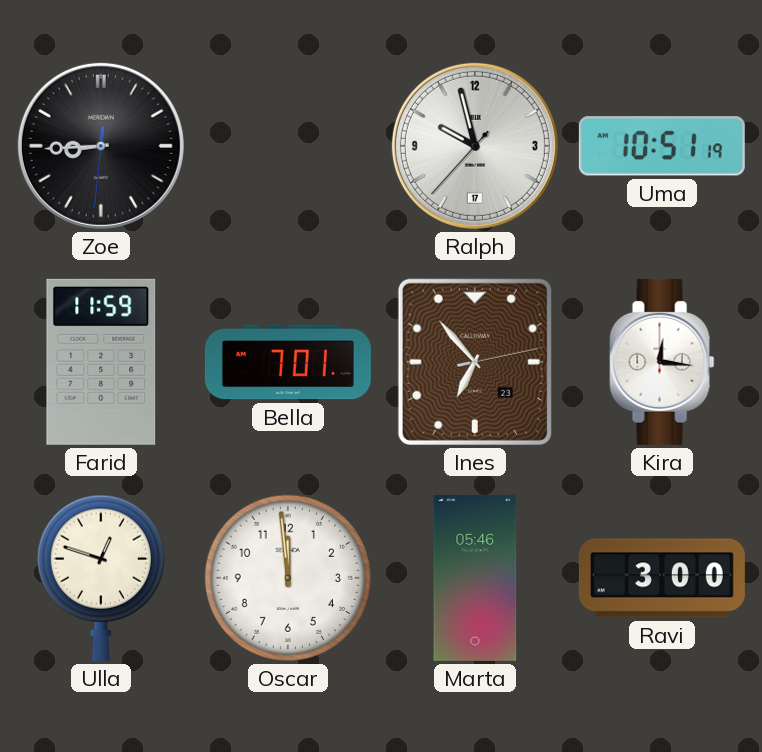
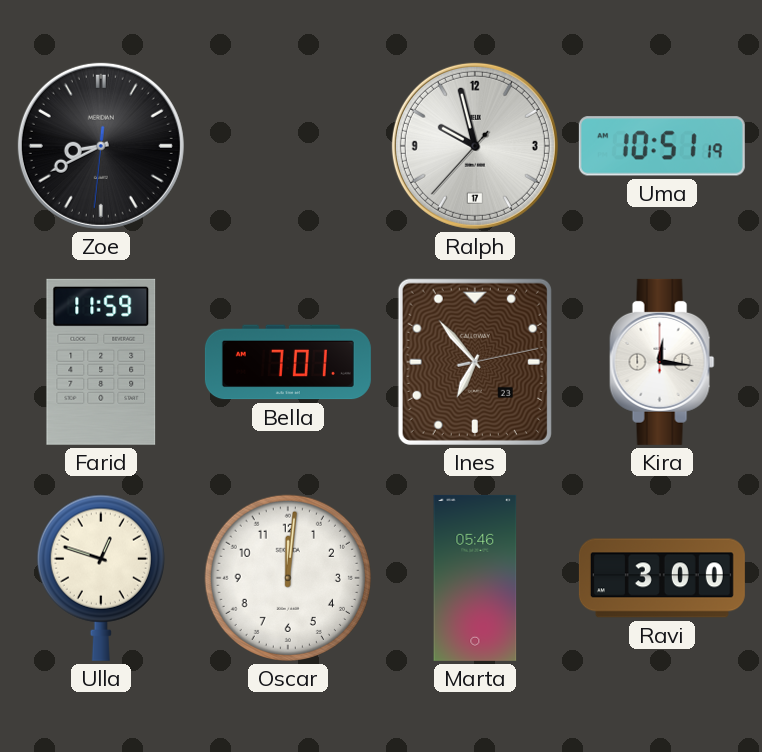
Zoe: 8:44 -> 8:40 (101, 146)
Oscar: 11:59 -> 12:01 (288, 578)
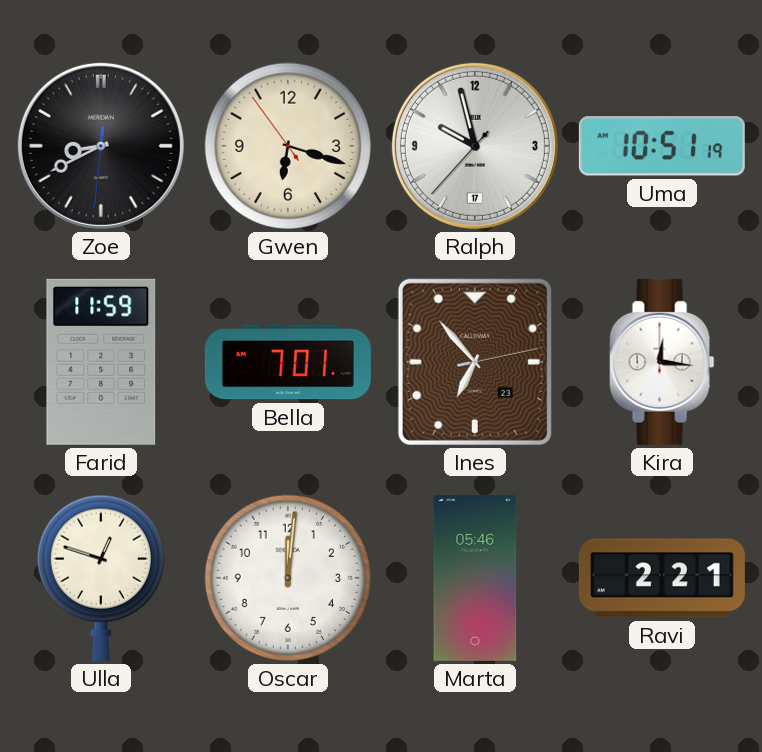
Gwen: none -> 6:17 (288, 146)
Ravi: 3:00 -> 2:21 (662, 578)
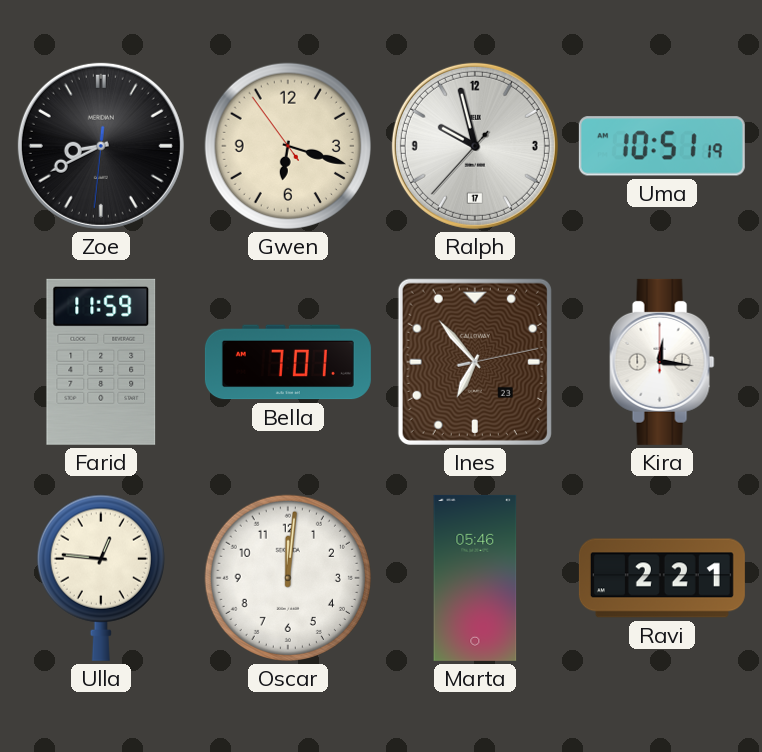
Ulla: 12:48 -> 12:46 (101, 578)
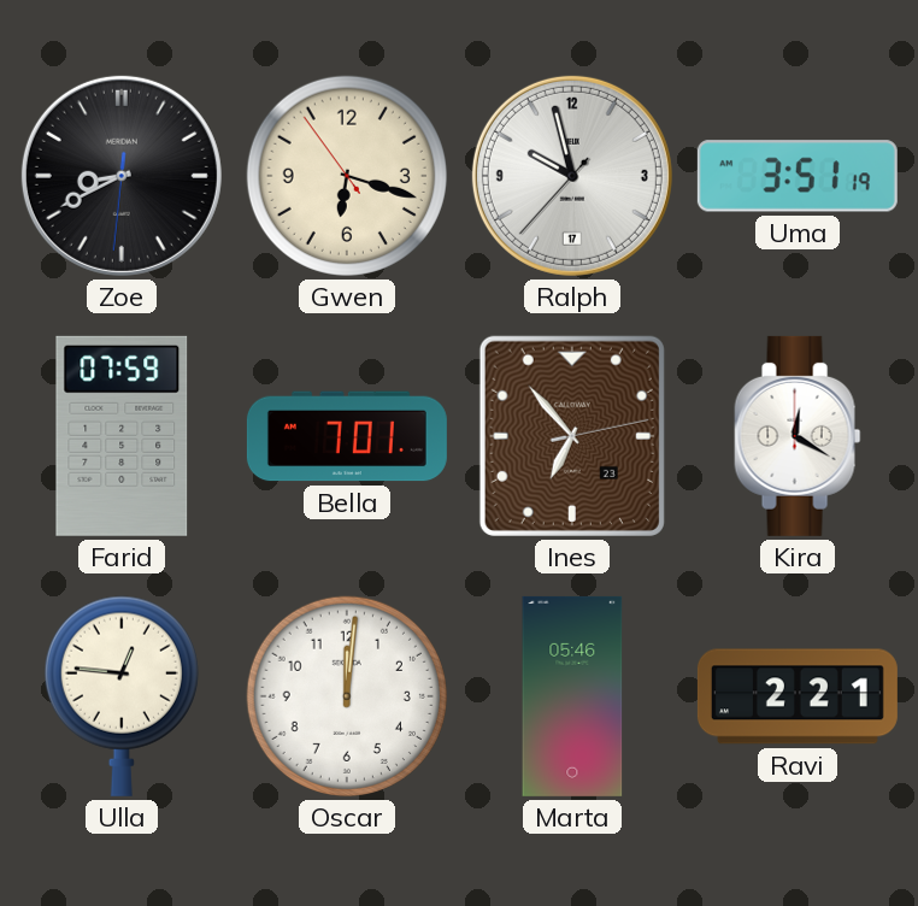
Uma: 10:51 -> 3:51 (798, 176)
Farid: 11:59 -> 07:59 (122, 436)
Kira: 12:16 -> 12:20 (798, 436)
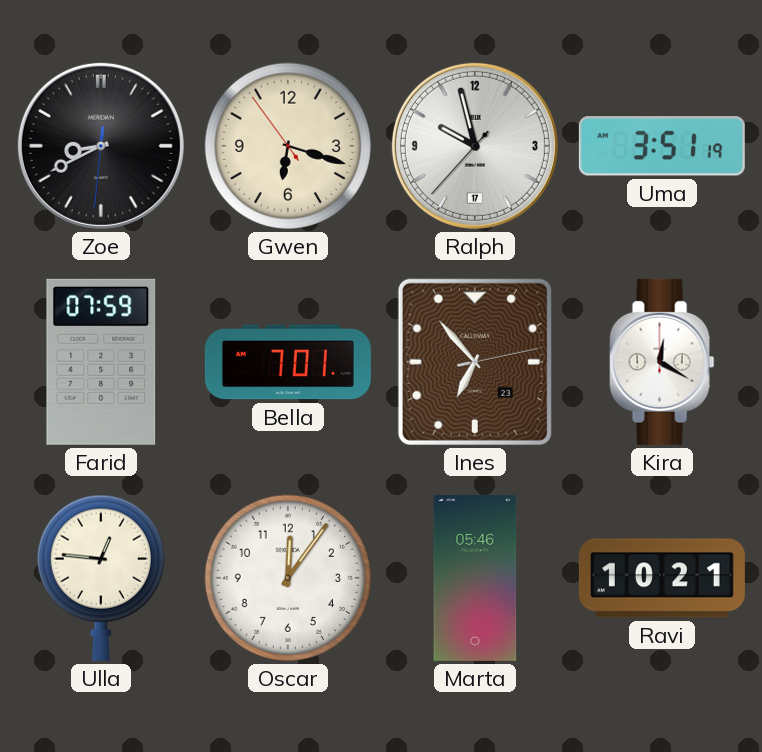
Oscar: 12:01 -> 12:06 (288, 578)
Ravi: 2:21 -> 10:21 (662, 578)
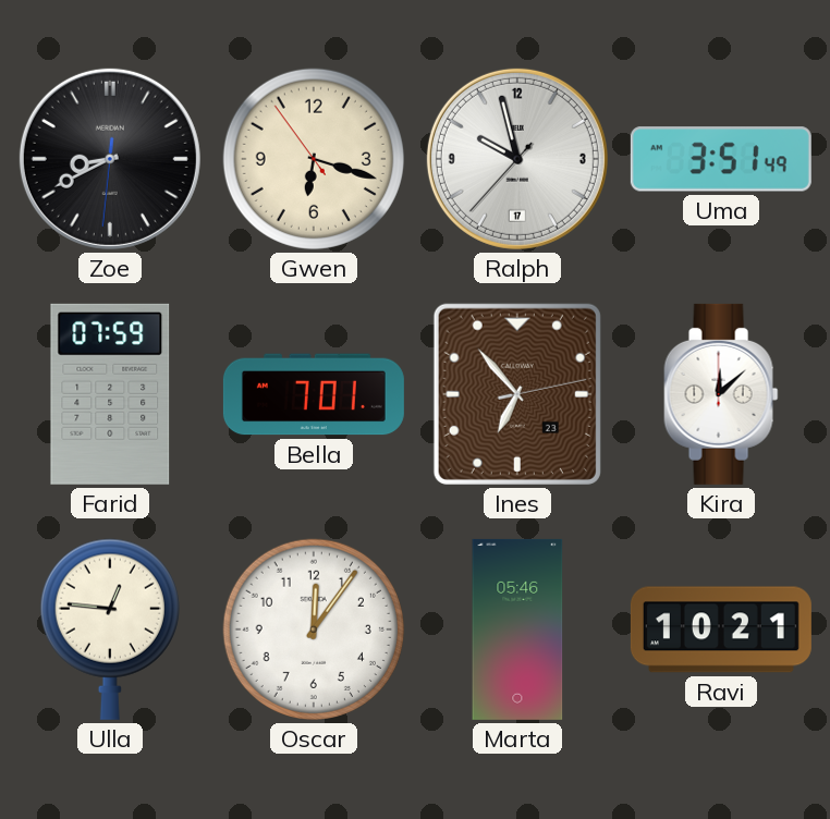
Uma: 3:51:19 -> 3:51:49 (721, 159)
Kira: 12:20 -> 12:08 (721, 394)
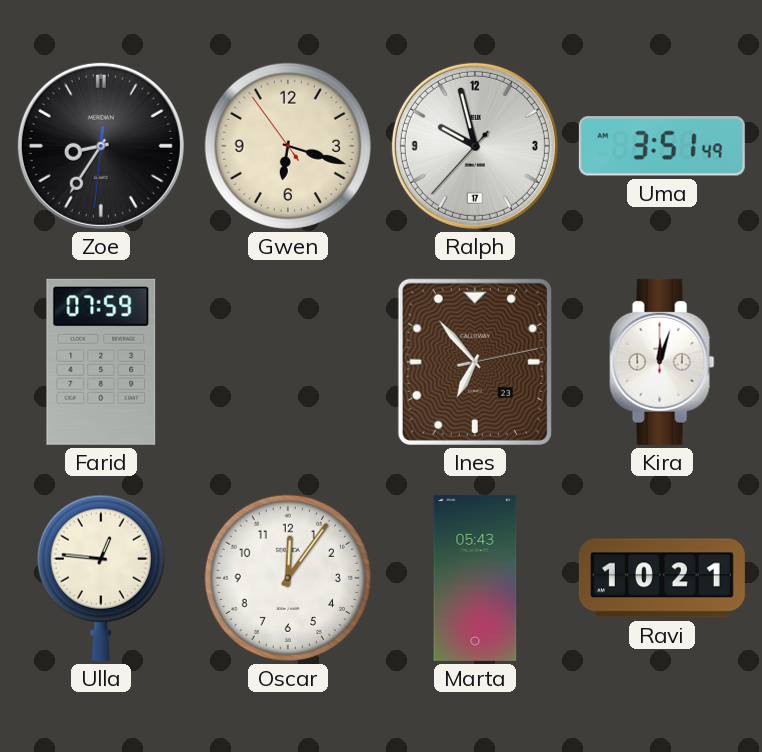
Zoe: 8:40 -> 8:35 (101, 146)
Bella: 7:01 -> none (314, 394)
Kira: 12:08 -> 12:03 (662, 362)
Marta: 05:46 -> 05:43 (475, 578)
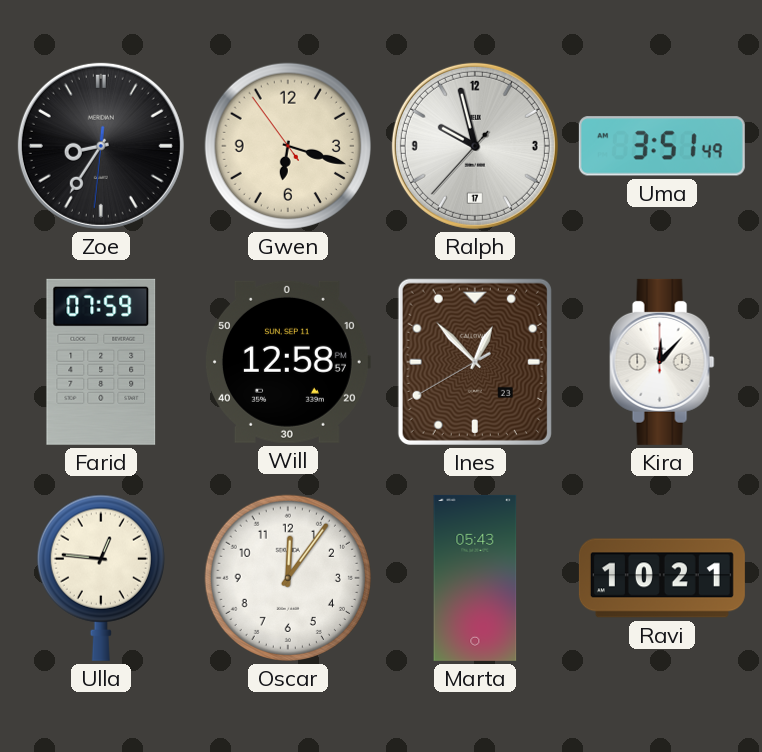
Will: none -> 12:58 (287, 362)
Ines: 6:53 -> 12:52 (475, 362)
Kira: 12:03 -> 12:07 (662, 362)
